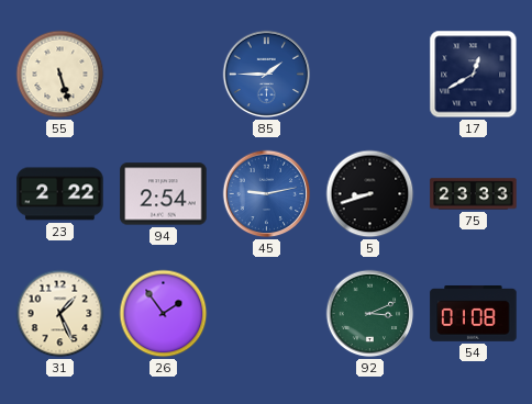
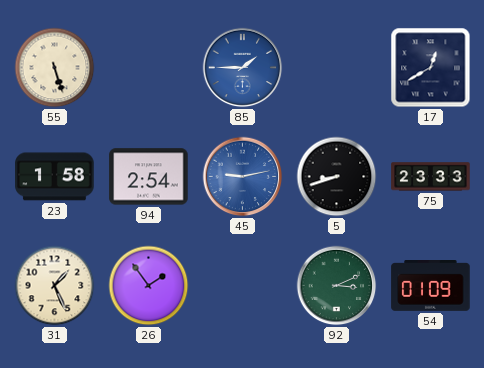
23: 2:22 -> 1:58 (55, 177)
54: 01:08 -> 01:09 (431, 286)
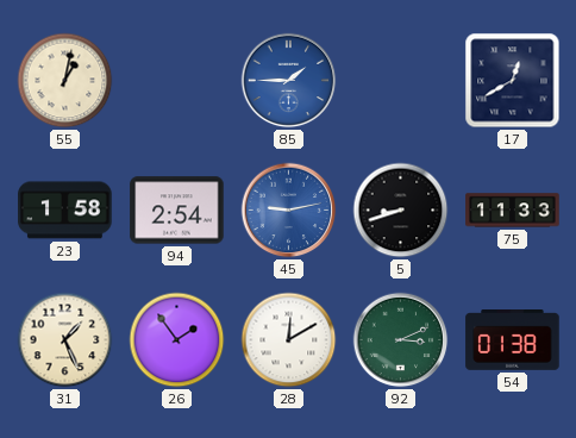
55: 5:27 -> 1:02 (65, 81)
75: 23:33 -> 11:33 (513, 211)
28: none -> 12:10 (289, 340)
54: 01:09 -> 01:38 (513, 340)
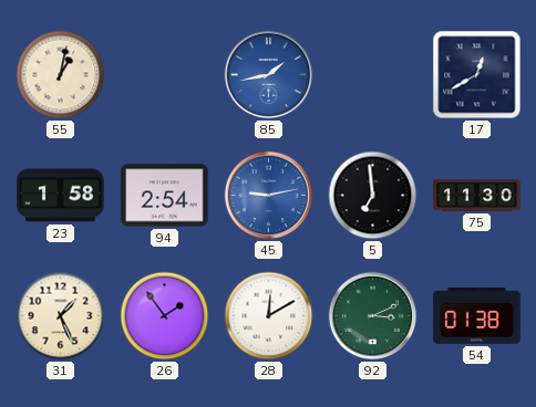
85: 1:45 -> 1:43 (269, 75)
5: 8:42 -> 6:59 (373, 196)
75: 11:33 -> 11:30 (477, 196)
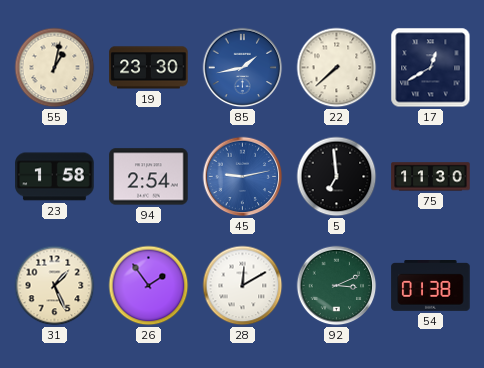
19: none -> 23:30 (149, 68)
22: none -> 7:38 (337, 68)
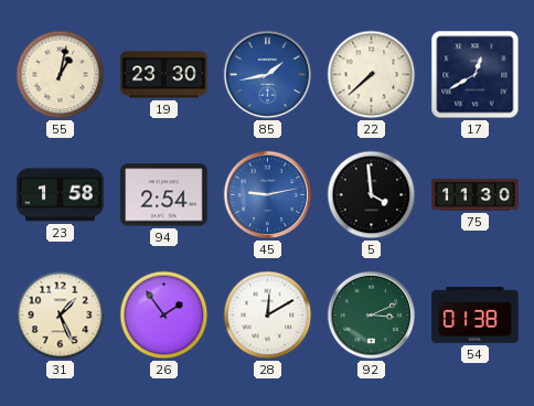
5: 6:59 -> 3:59 (372, 195)
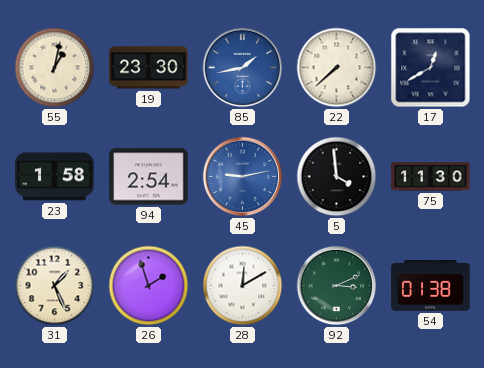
26: 1:54 -> 1:57 (149, 286)
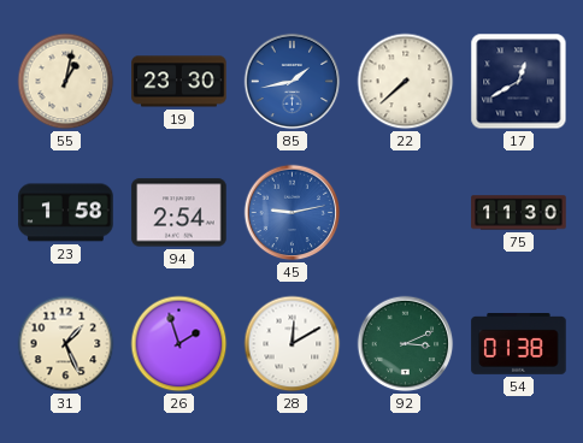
5: 3:59 -> none (337, 177)
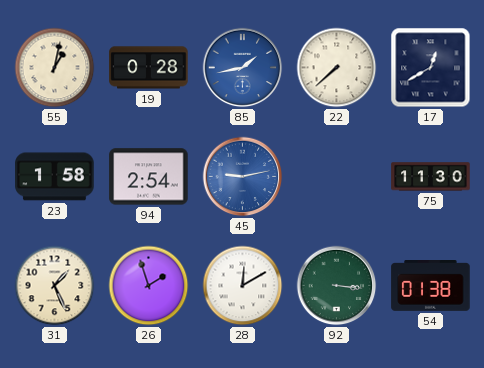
19: 23:30 -> 0:28 (149, 68)
92: 3:11 -> 3:16 (337, 286)
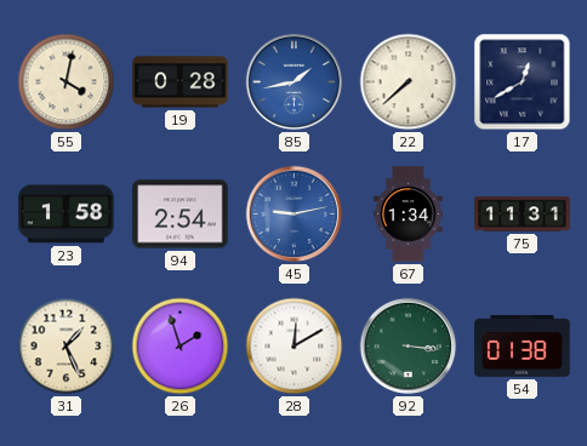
55: 1:02 -> 4:02 (67, 82)
67: none -> 1:34 (409, 215)
75: 11:30 -> 11:31 (523, 215)
